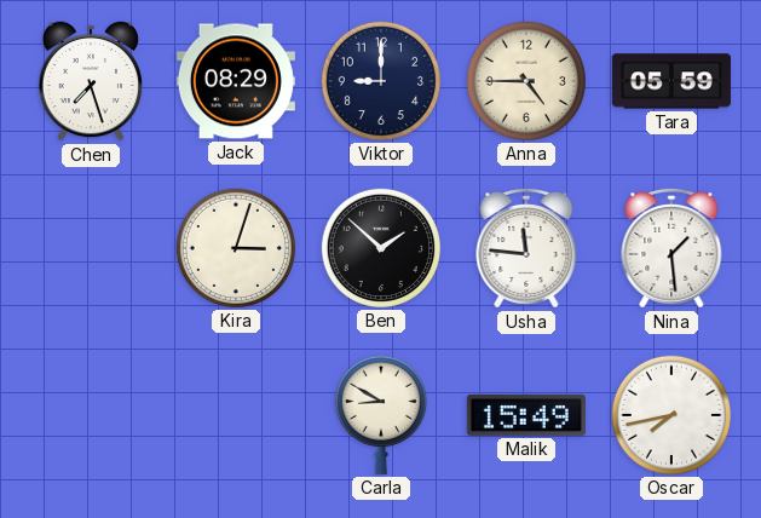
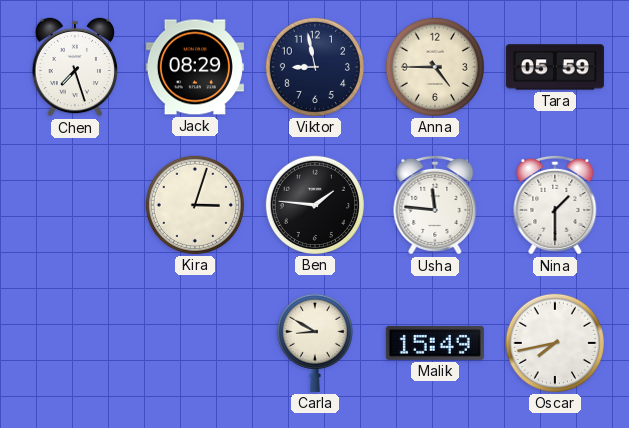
Viktor: 9:00 -> 8:58 (315, 67)
Ben: 1:52 -> 1:46 (315, 205)
Nina: 1:29 -> 1:30 (555, 205)
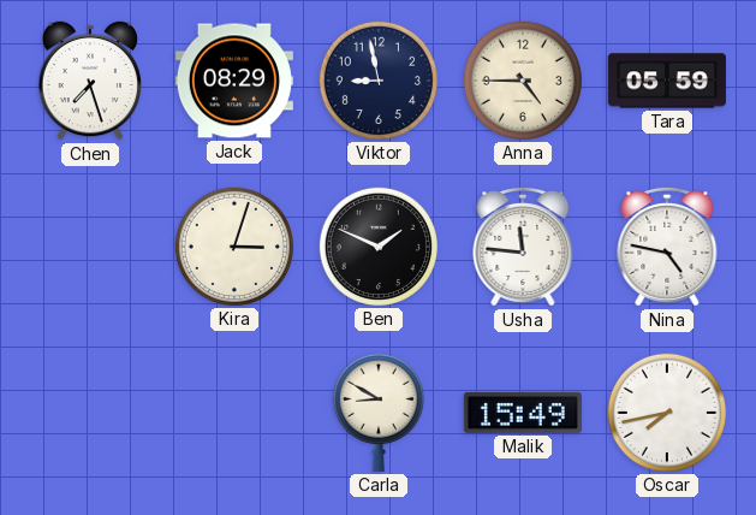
Ben: 1:46 -> 1:49 (379, 247)
Nina: 1:30 -> 4:47 (667, 247)
